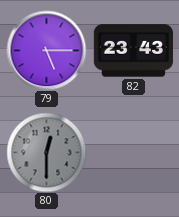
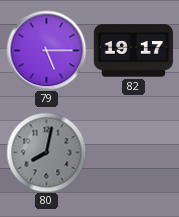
82: 23:43 -> 19:17 (133, 51)
80: 12:30 -> 8:02 (46, 152)
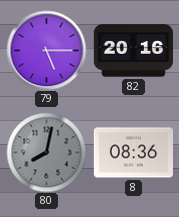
82: 19:17 -> 20:16 (133, 51)
8: none -> 08:36 (133, 153)
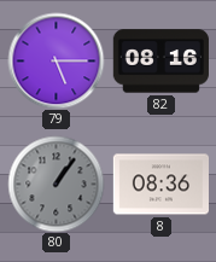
82: 20:16 -> 08:16 (160, 62)
80: 8:02 -> 1:06 (56, 184)
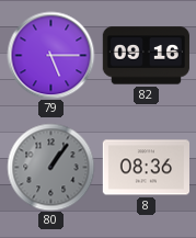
82: 08:16 -> 09:16 (146, 56)
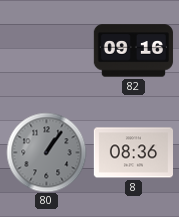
79: 5:15 -> none (50, 55)
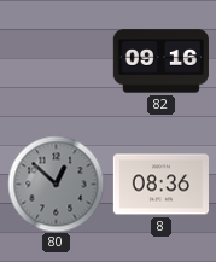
80: 1:06 -> 12:52 (56, 184)
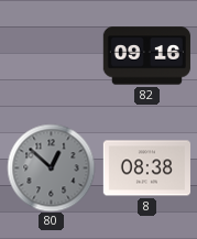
8: 08:36 -> 08:38 (146, 169)
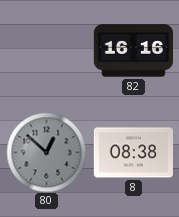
82: 09:16 -> 16:16 (133, 51)
